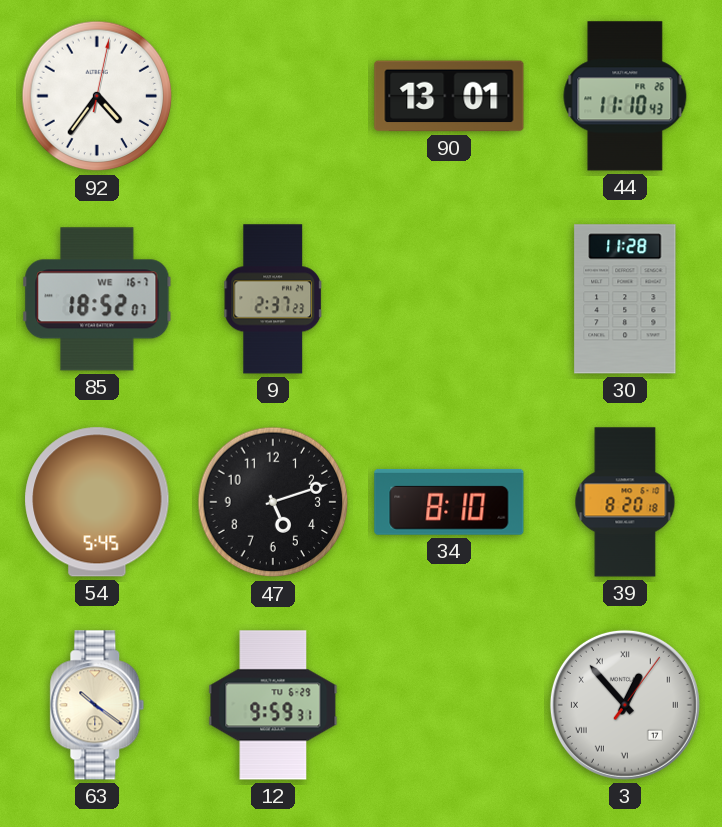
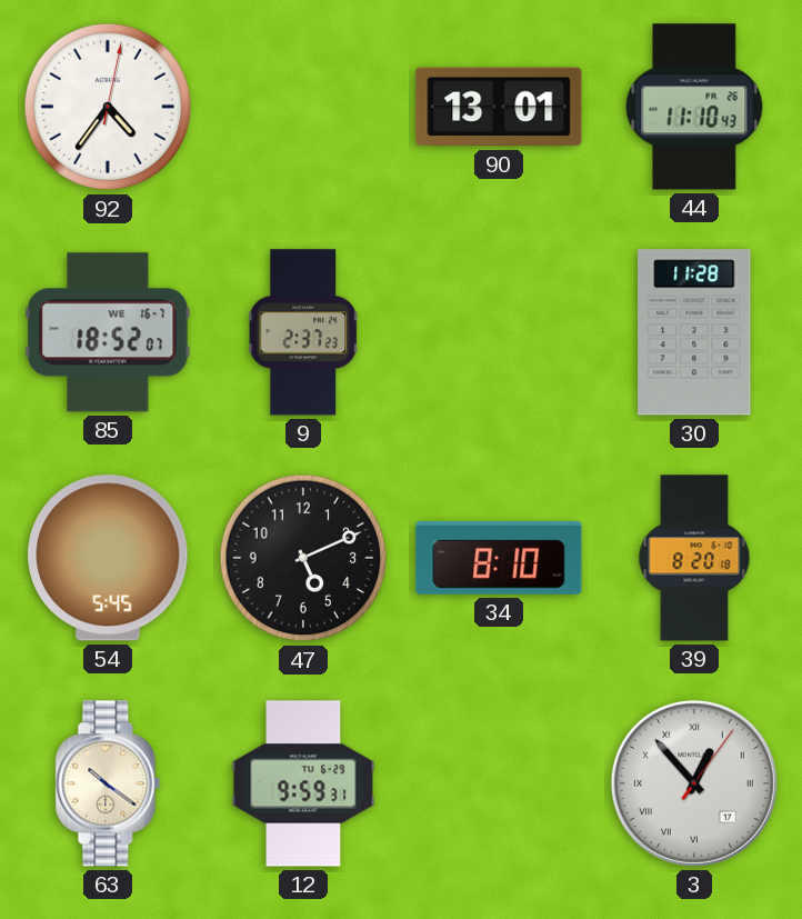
47: 5:12 -> 5:11 (303, 558)
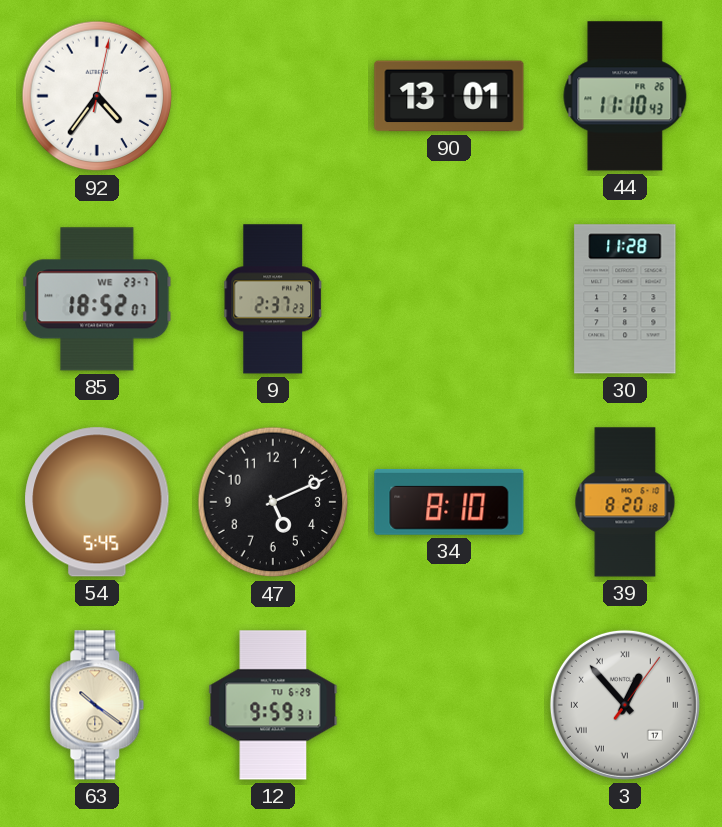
85 date: WE 16-7 -> WE 23-7 (97, 299)
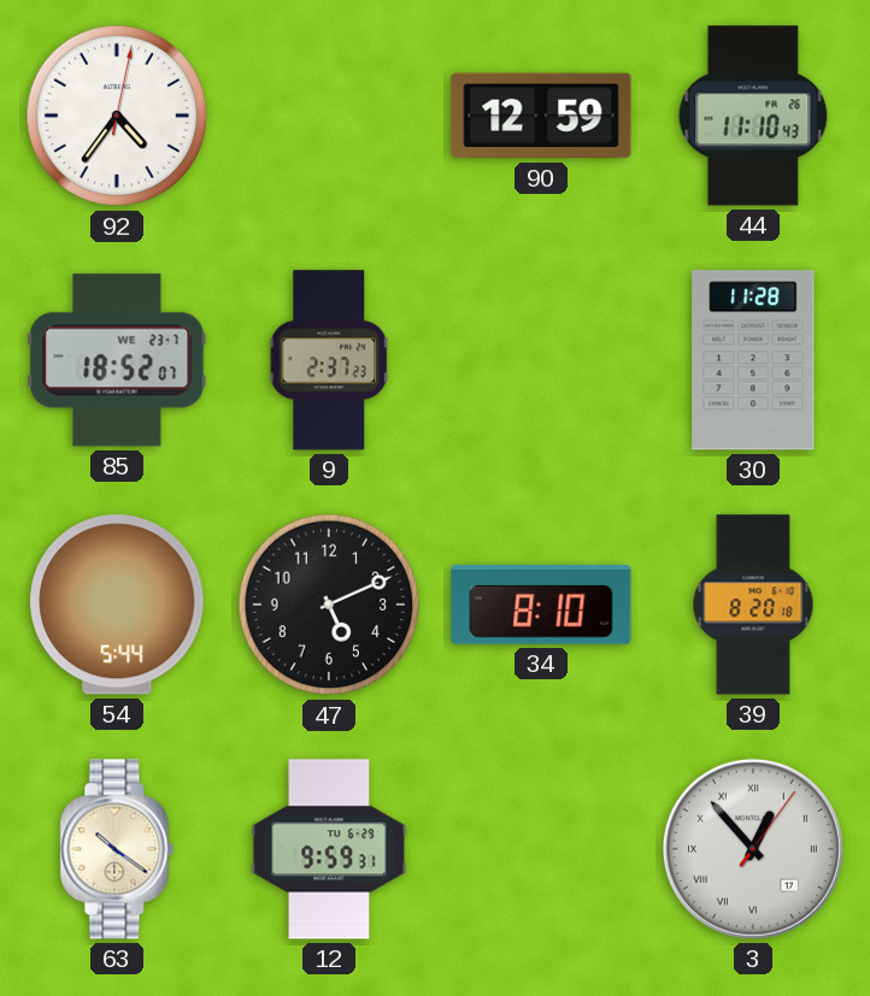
90: 13:01 -> 12:59 (541, 116)
54: 5:45 -> 5:44 (117, 605)
